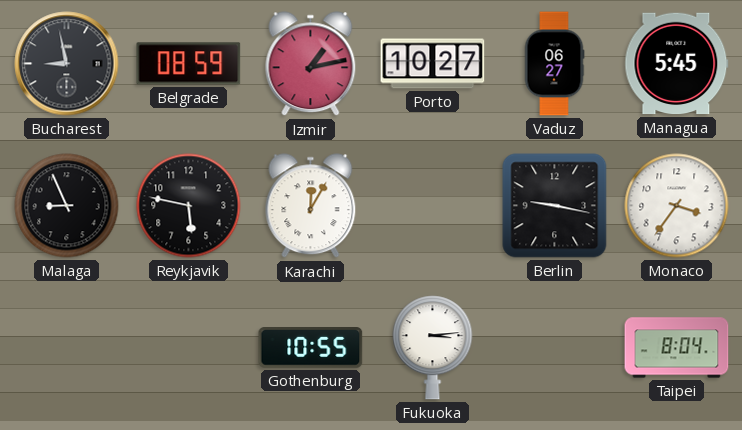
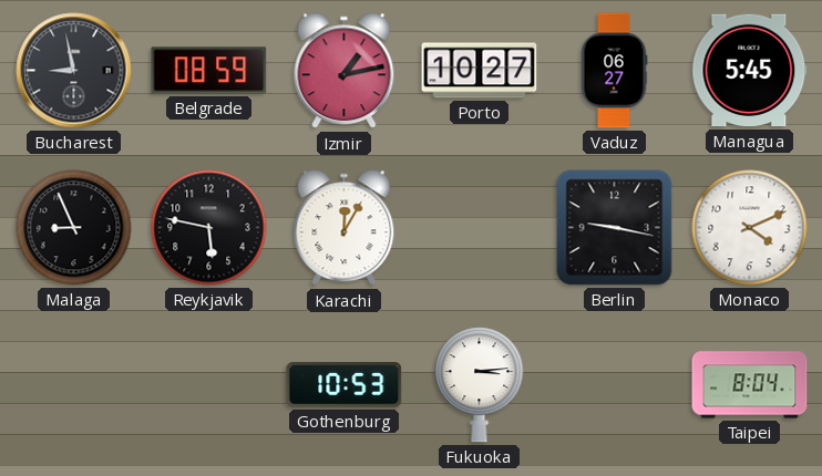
Monaco: 3:36 -> 4:11 (750, 228)
Gothenburg: 10:55 -> 10:53 (345, 385)
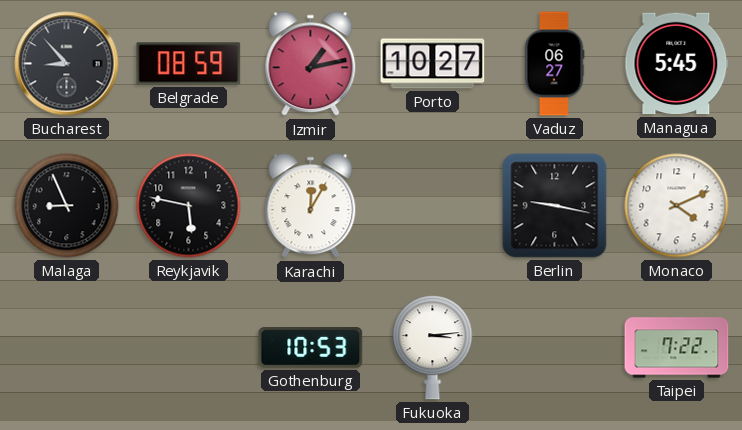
Bucharest: 8:58 -> 8:53 (67, 64)
Taipei: 8:04 -> 7:22 (677, 348)
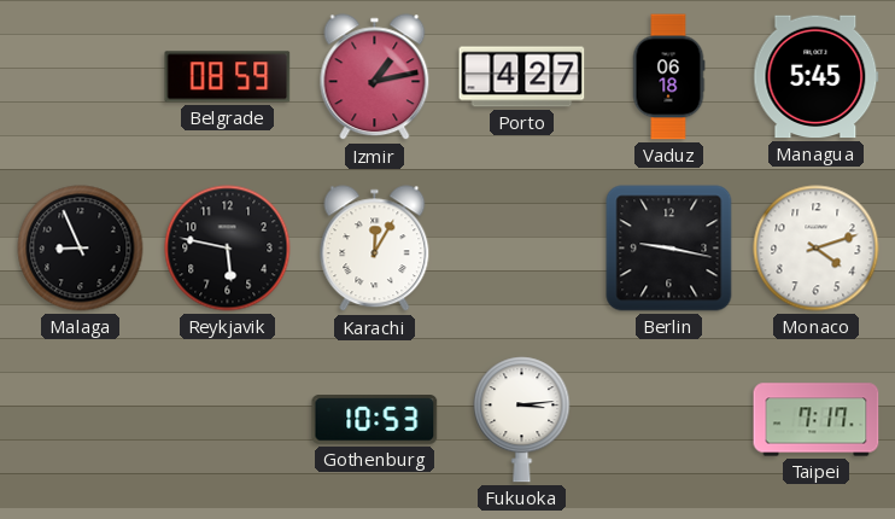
Bucharest: 8:53 -> none (67, 64)
Porto: 10:27 -> 4:27 (522, 77)
Vaduz: 06:27 -> 06:18 (668, 77)
Monaco: 4:11 -> 4:12 (817, 249)
Taipei: 7:22 -> 7:17 (817, 420)
